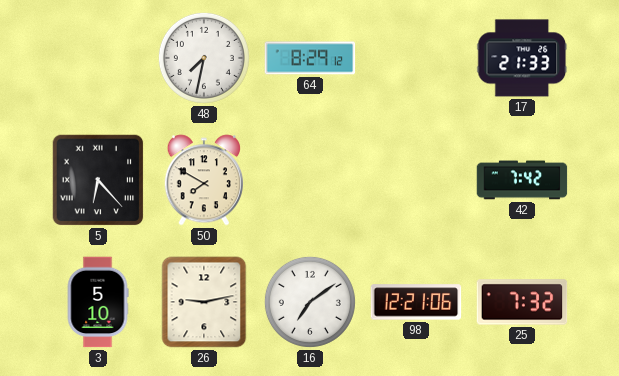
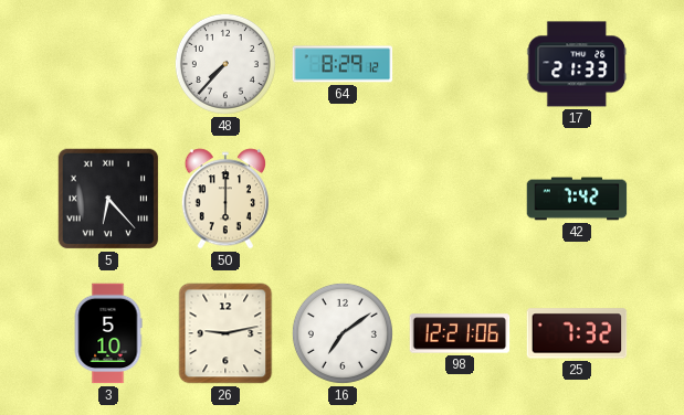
48: 7:32 -> 7:37 (225, 64)
50: 7:50 -> 6:00 (224, 199)
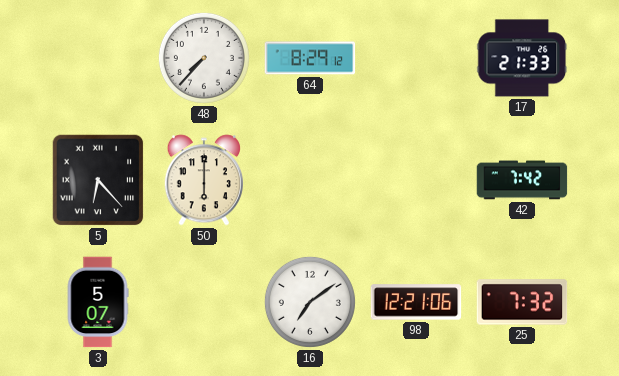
3: 5:10 -> 5:07 (98, 302)
26: 9:13 -> none (225, 333)
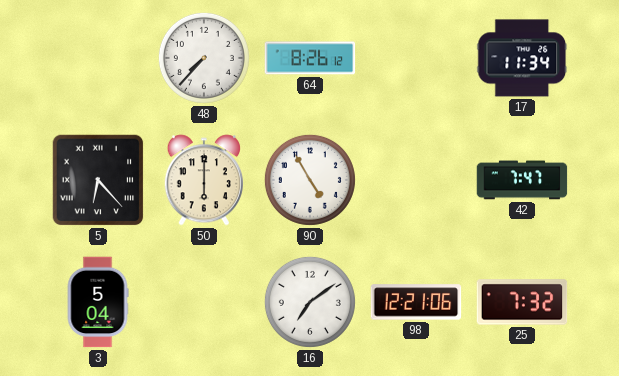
64: 8:29 -> 8:26 (310, 58)
17: 21:33 -> 11:34 (522, 58)
90: none -> 4:55 (310, 180)
42: 7:42 -> 7:47 (522, 180)
3: 5:07 -> 5:04 (98, 302)
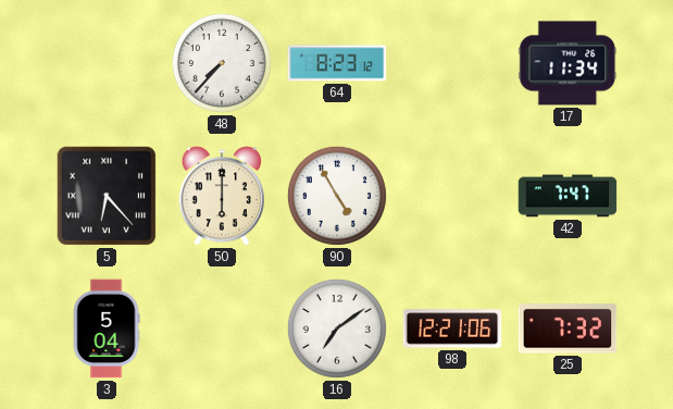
64: 8:26 -> 8:23 (337, 63)
